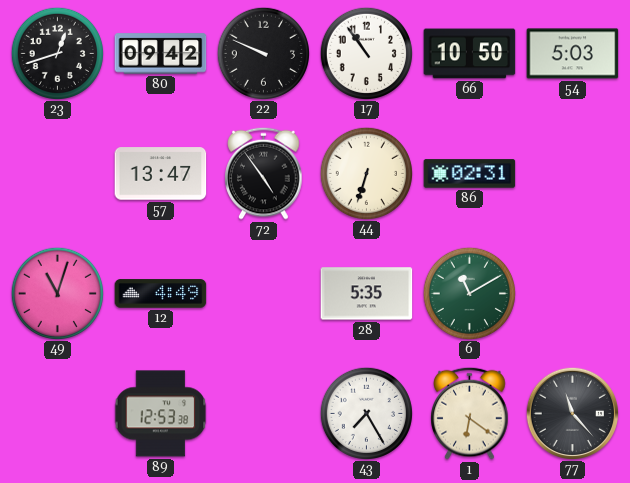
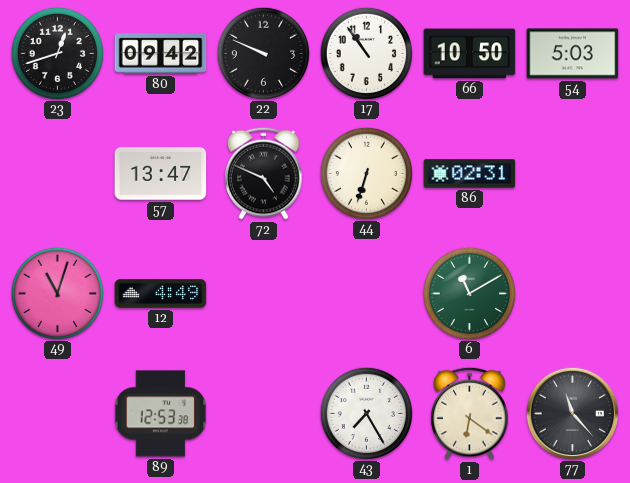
72: 4:54 -> 4:49 (264, 173)
28: 5:35 -> none (367, 294)
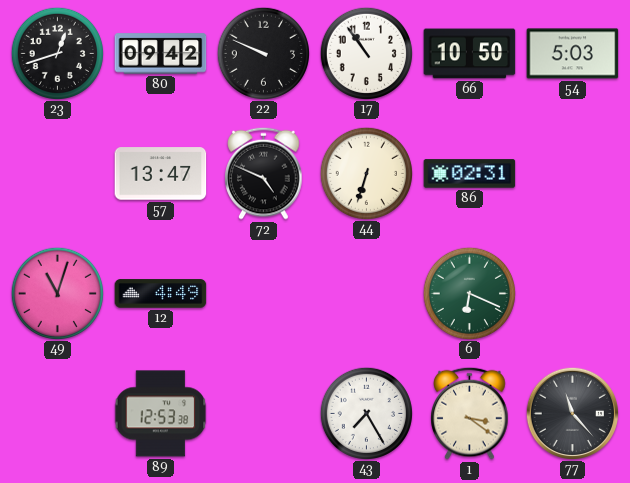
6: 11:10 -> 6:19 (469, 293)
1: 6:21 -> 3:21 (470, 413)
